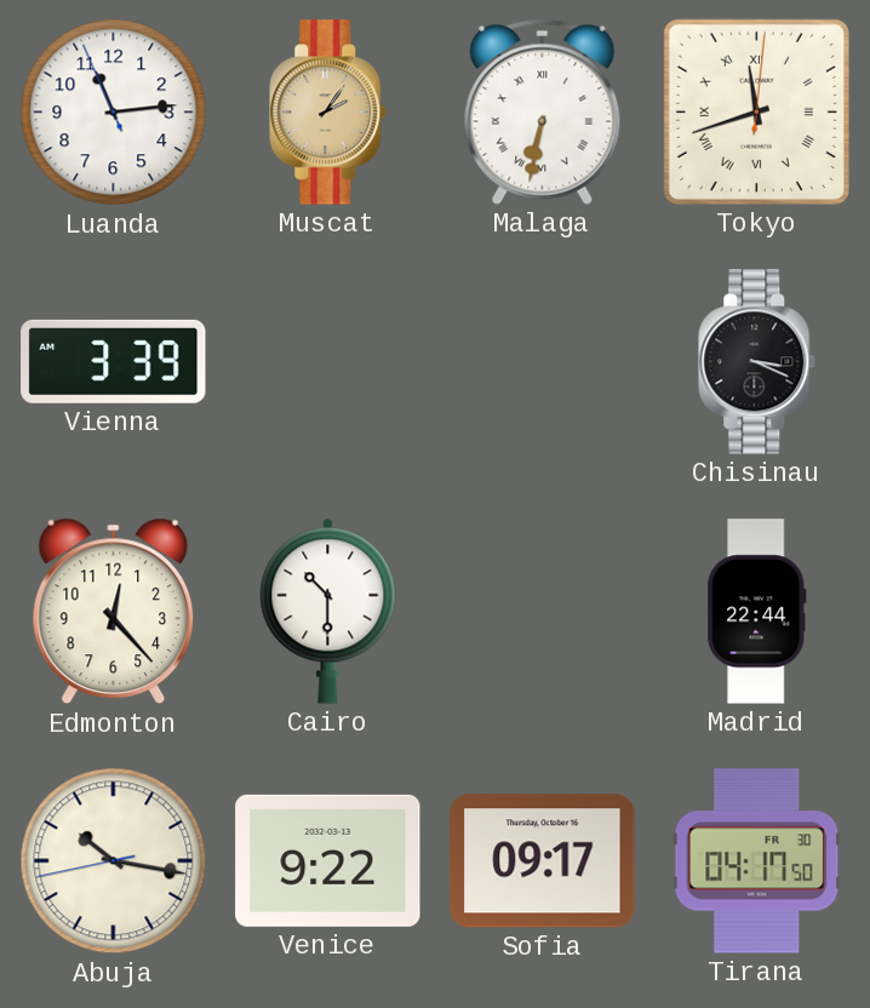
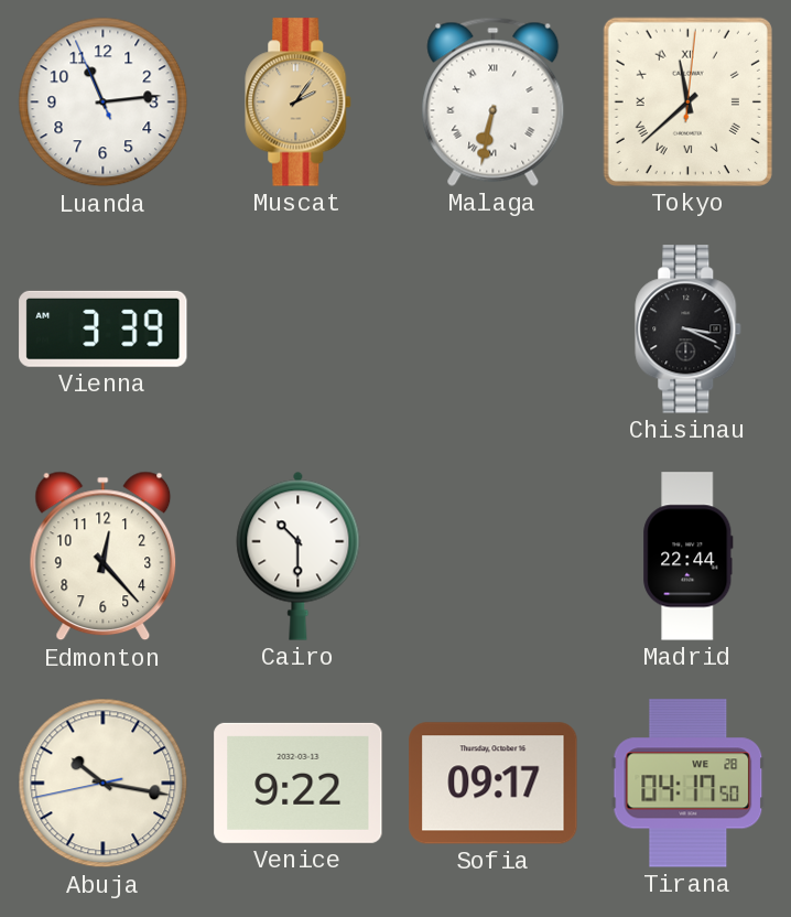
Tokyo: 11:42 -> 11:38 (687, 101)
Tirana date: FR 30 -> WE 28 (689, 784)
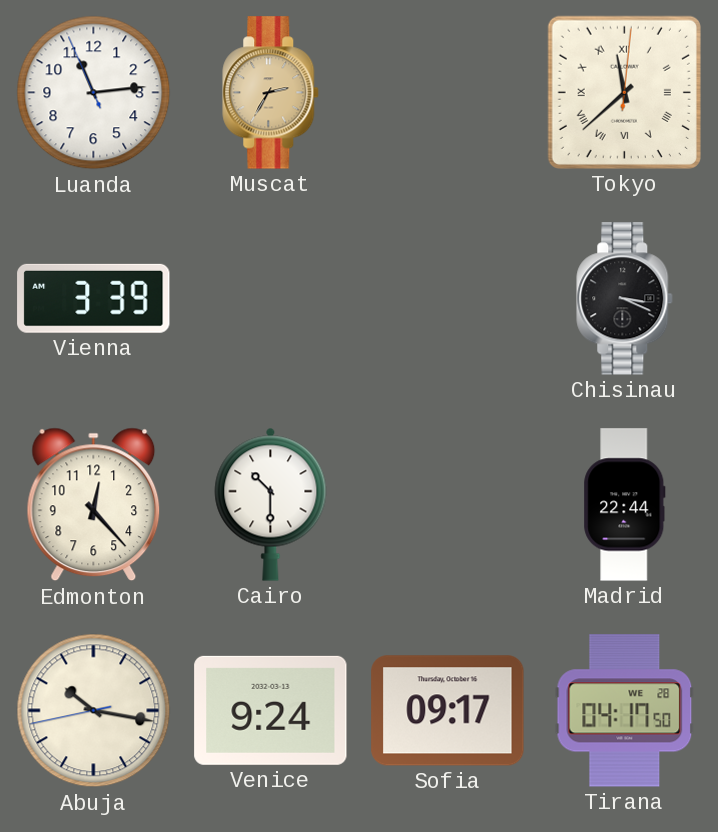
Muscat: 2:06 -> 2:35 (271, 93)
Malaga: 6:32 -> none (494, 101)
Venice: 9:22 -> 9:24 (271, 710)
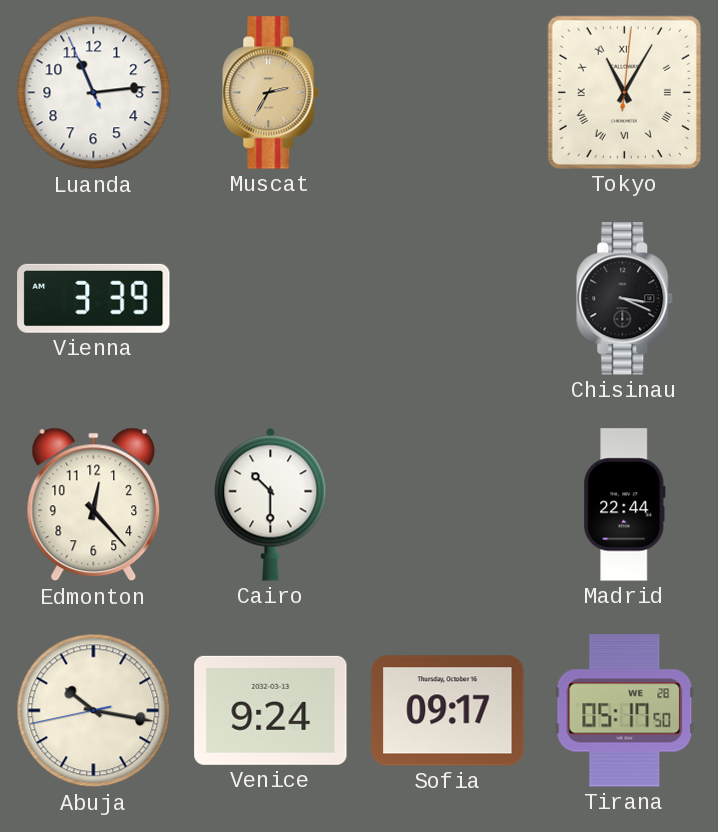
Tokyo: 11:38 -> 11:05 (624, 92)
Tirana: 04:17 -> 05:17 (625, 711)
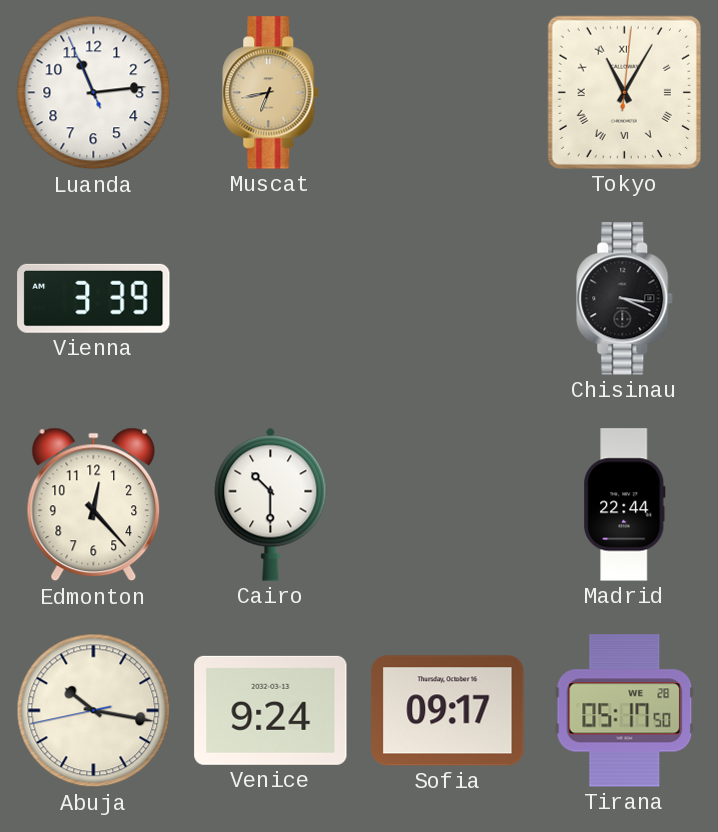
Muscat: 2:35 -> 6:43 (271, 93)
